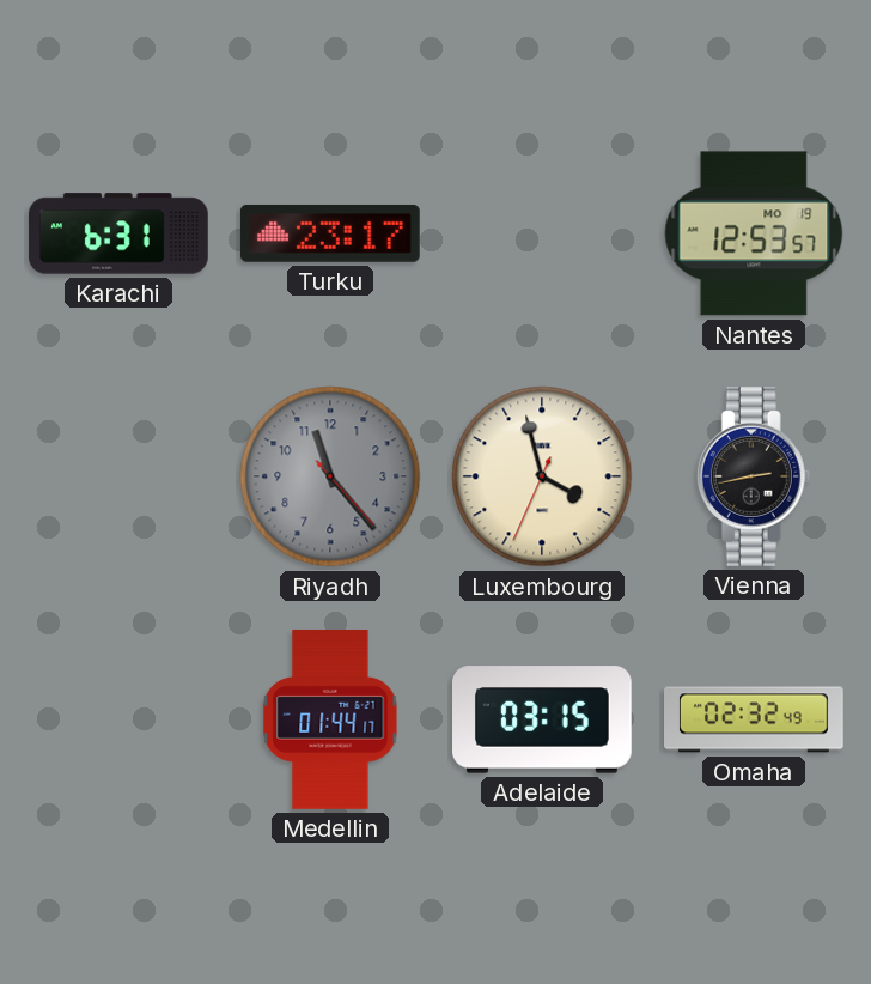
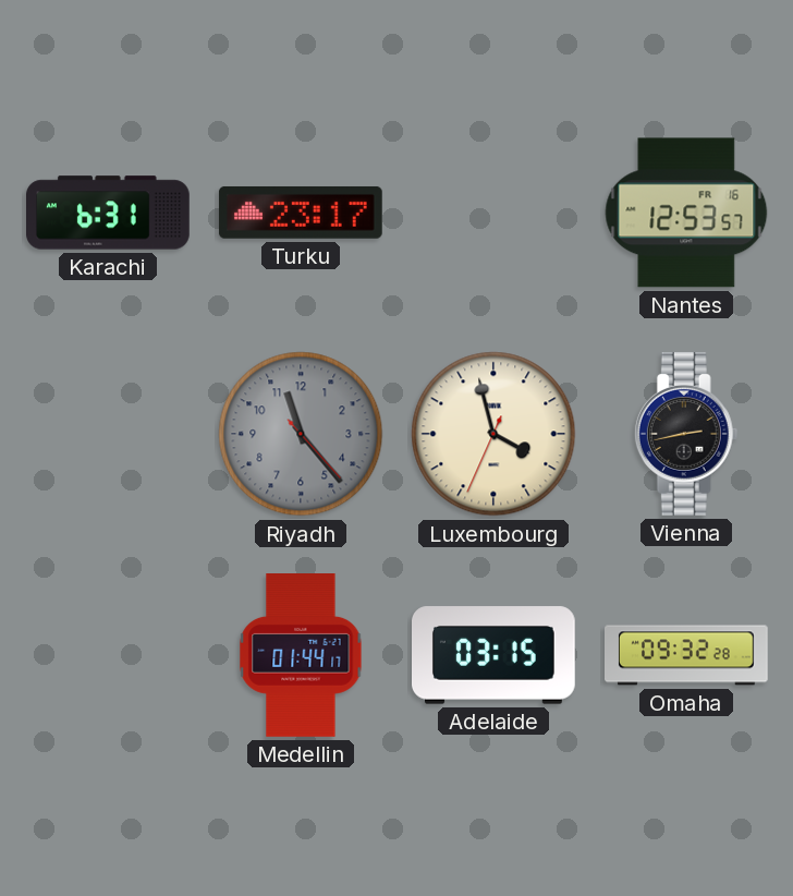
Nantes date: MO 19 -> FR 16 (686, 213)
Omaha: 02:32 -> 09:32 (687, 655)
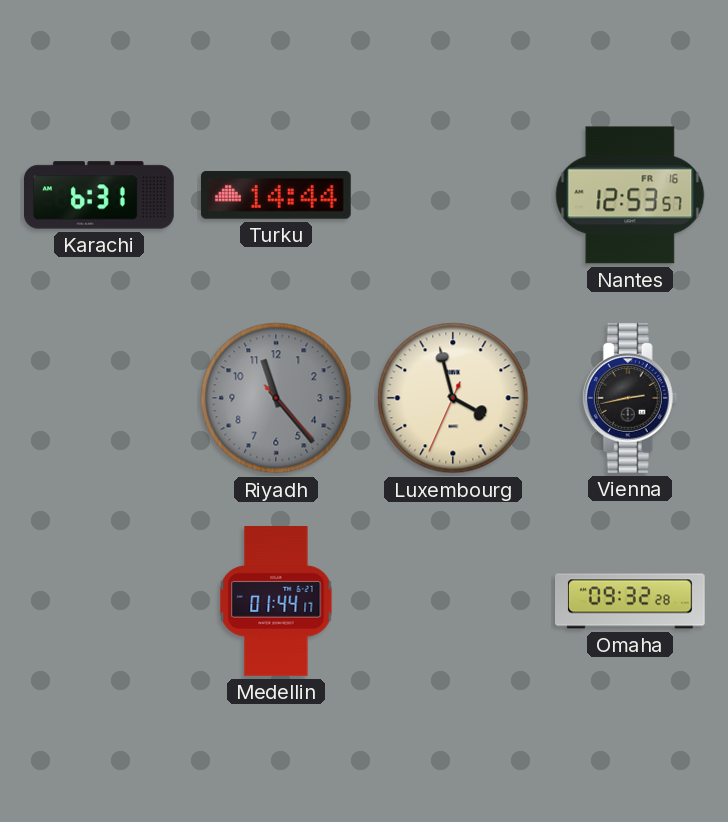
Turku: 23:17 -> 14:44 (276, 195)
Adelaide: 03:15 -> none (495, 655)
